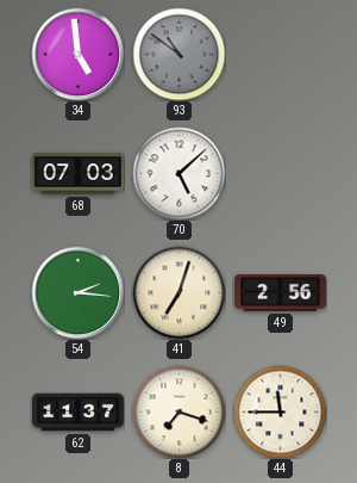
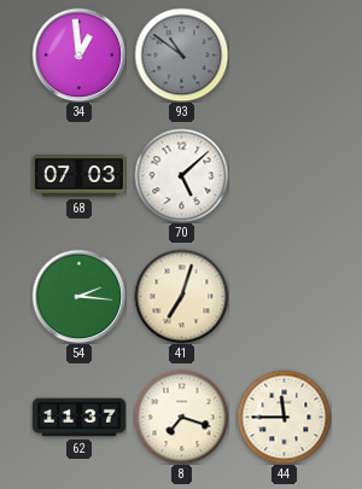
34: 4:59 -> 12:59 (78, 54)
49: 2:56 -> none (280, 292)
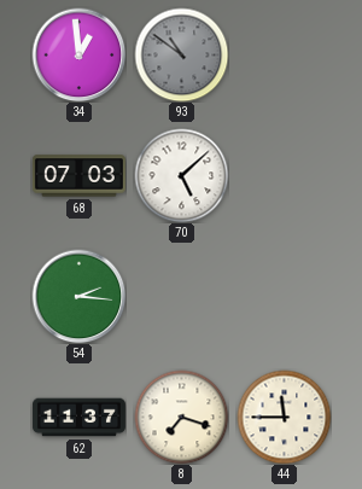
41: 7:03 -> none (181, 296)
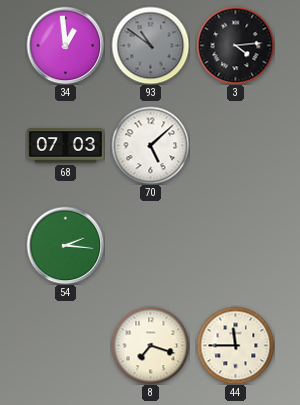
3: none -> 4:14 (235, 45)
62: 11:37 -> none (78, 418)
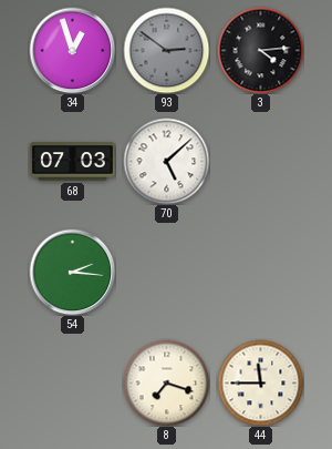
34: 12:59 -> 12:57 (72, 50)
93: 10:51 -> 2:51 (166, 50)
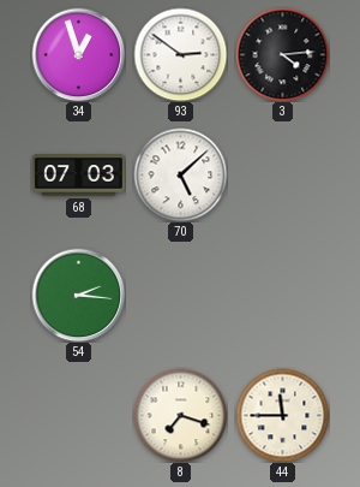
93 dial: grey -> white (180, 54)
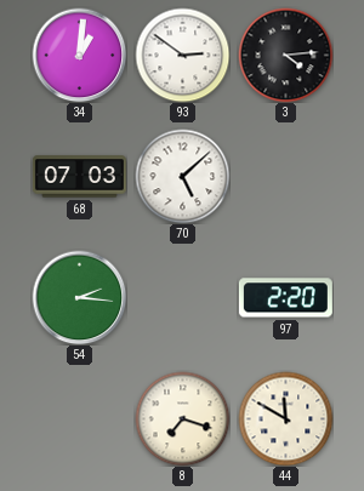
34: 12:57 -> 1:01 (79, 55)
97: none -> 2:20 (285, 298)
44: 11:45 -> 11:50 (285, 418)
